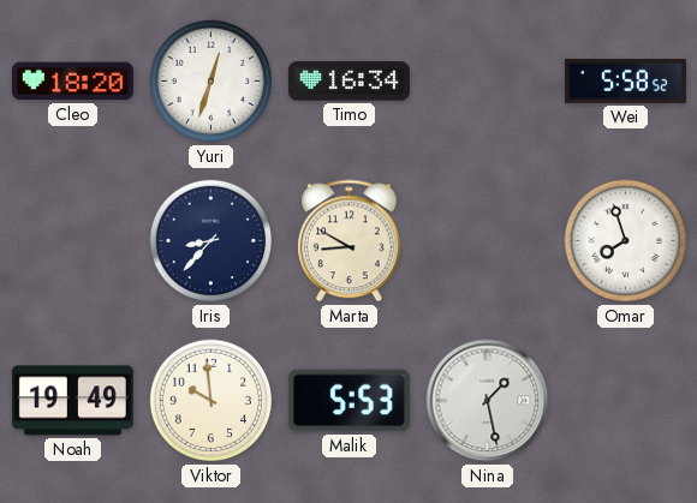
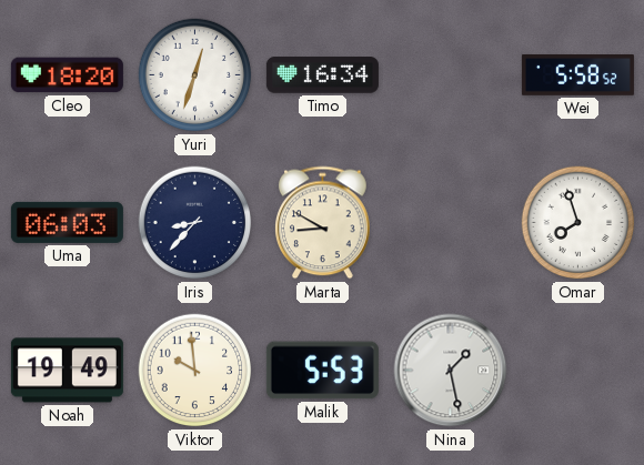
Uma: none -> 06:03 (67, 222)
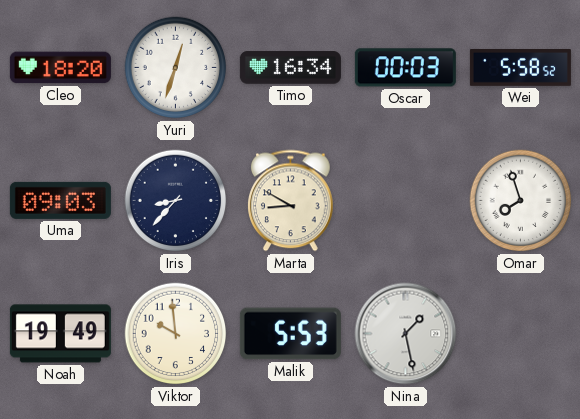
Oscar: none -> 00:03 (405, 68)
Uma: 06:03 -> 09:03 (60, 200)
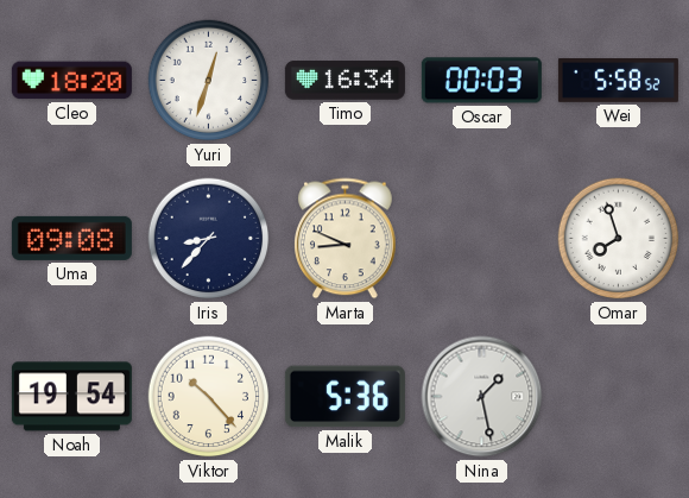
Uma: 09:03 -> 09:08 (71, 238)
Marta: 8:50 -> 8:49 (346, 239)
Noah: 19:49 -> 19:54 (71, 397)
Viktor: 9:59 -> 10:23 (209, 397)
Malik: 5:53 -> 5:36 (344, 397)
